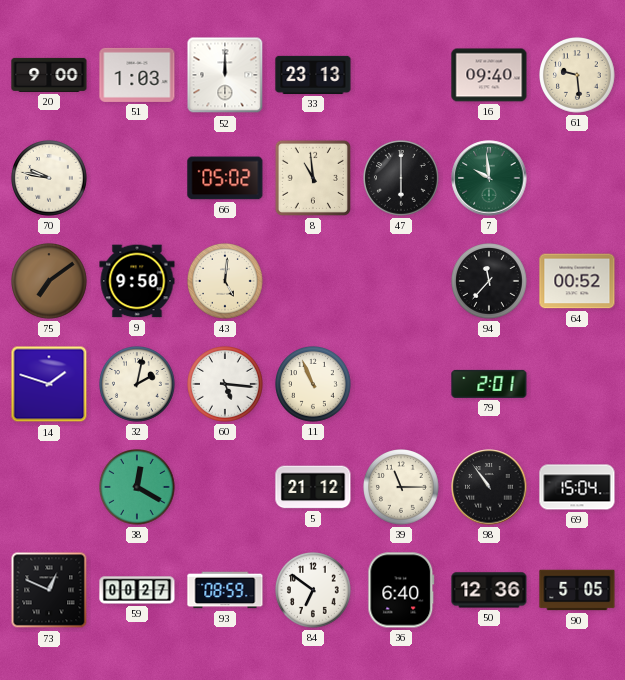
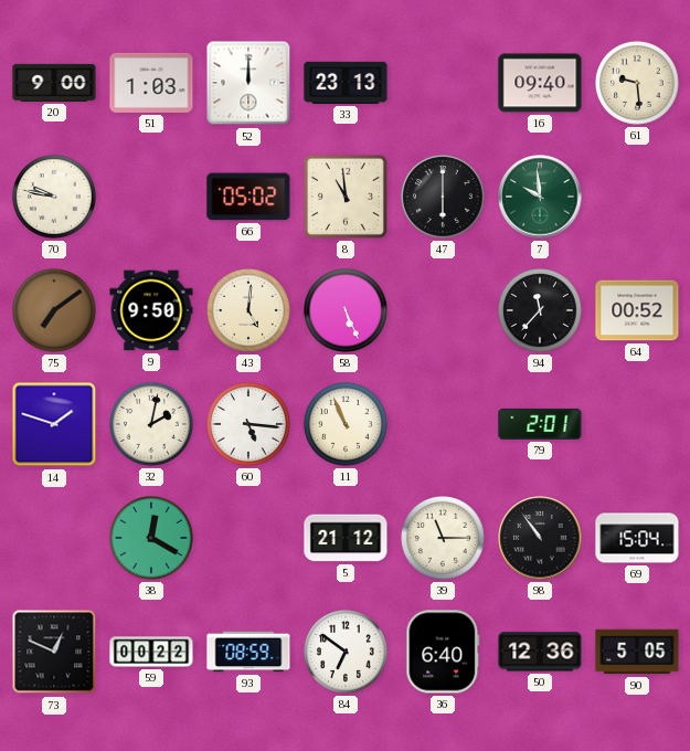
58: none -> 5:26 (347, 311)
59: 00:27 -> 00:22 (151, 652)
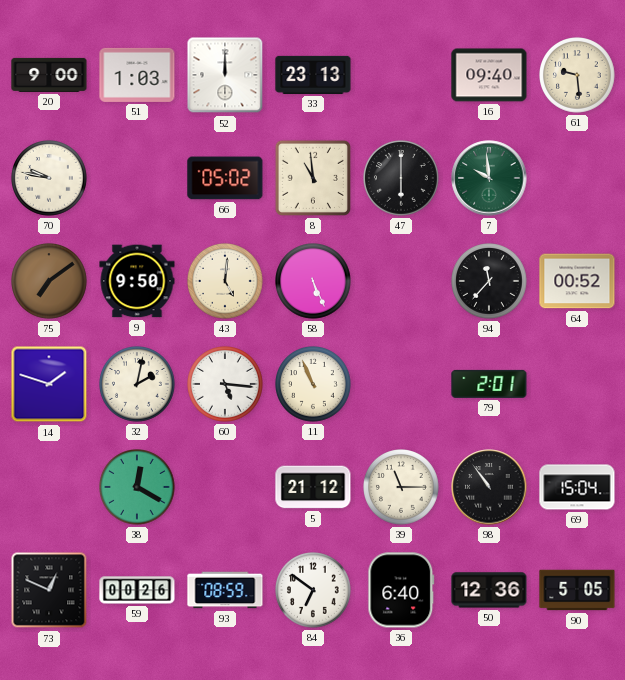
59: 00:22 -> 00:26 (137, 590)
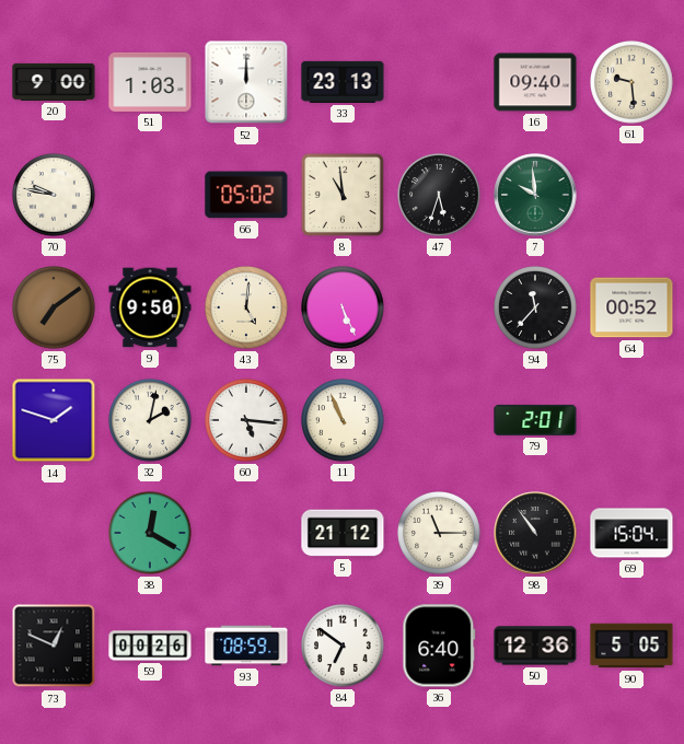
47: 6:00 -> 5:33 (440, 196)
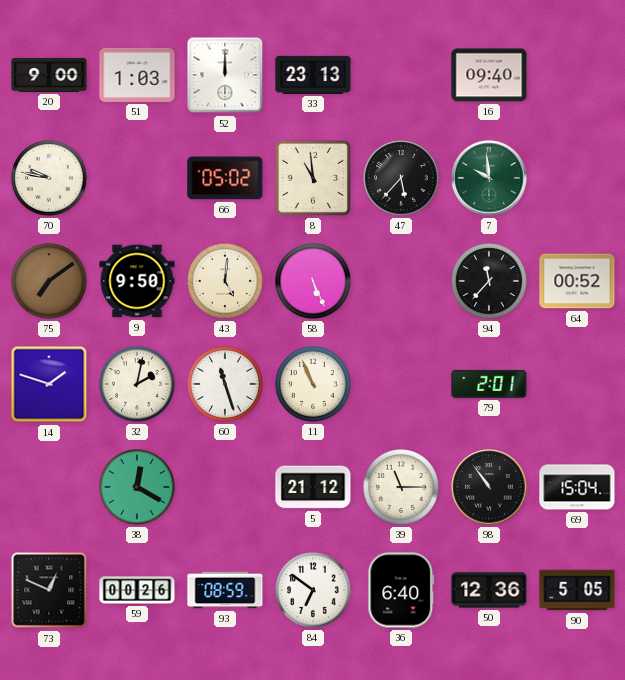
61: 9:29 -> none (633, 83)
47: 5:33 -> 5:37 (402, 179)
60: 5:16 -> 11:27 (226, 385)
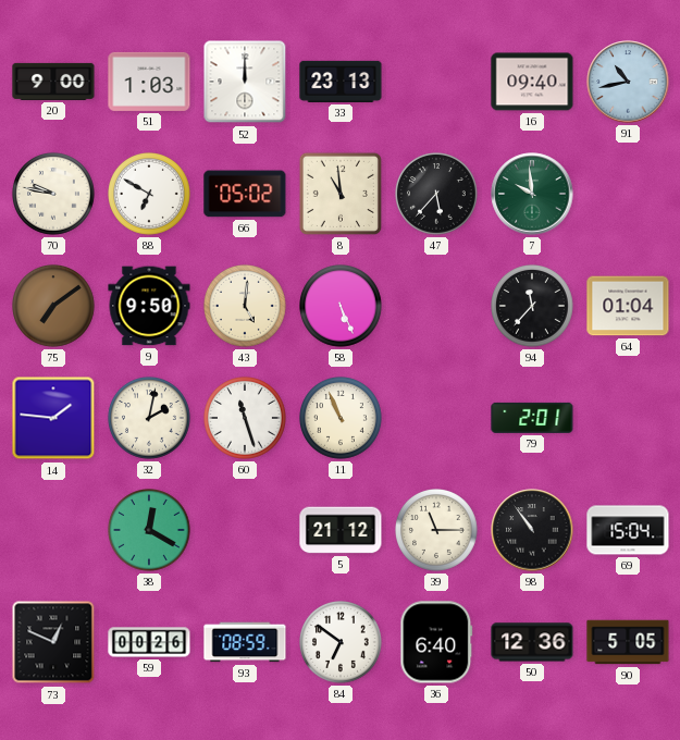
91: none -> 10:43 (628, 82)
88: none -> 6:50 (150, 195)
64: 00:52 -> 01:04 (628, 306)
14: 1:48 -> 1:46 (53, 418)
